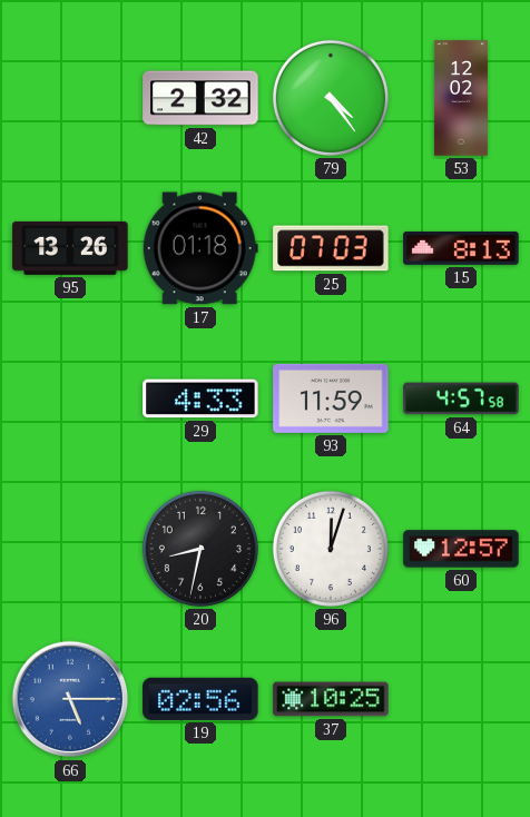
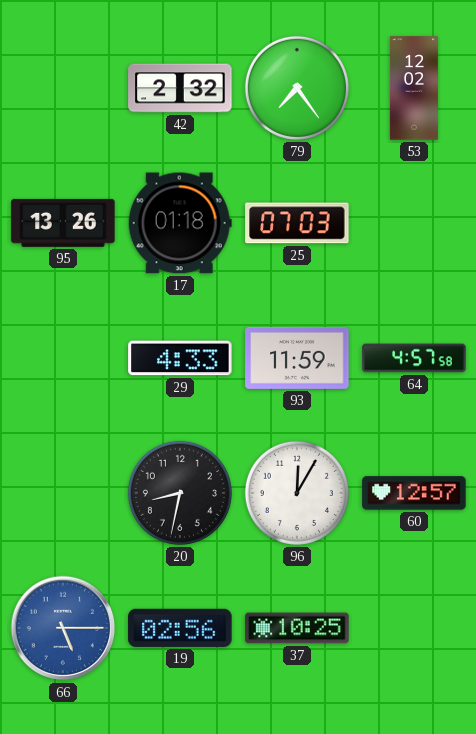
79: 4:24 -> 7:24 (297, 88)
15: 8:13 -> none (461, 248)
96: 12:03 -> 12:05 (297, 493)
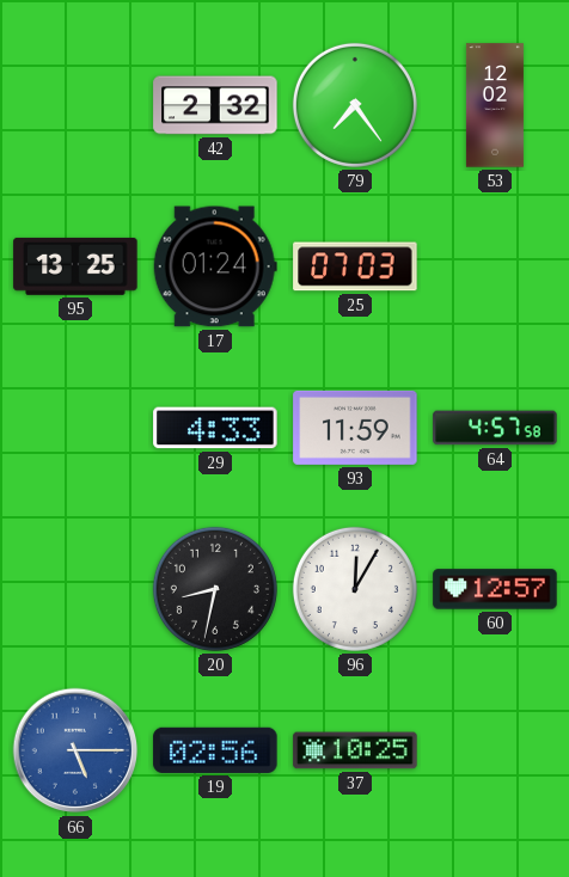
95: 13:26 -> 13:25 (75, 266)
17: 01:18 -> 01:24 (215, 266)
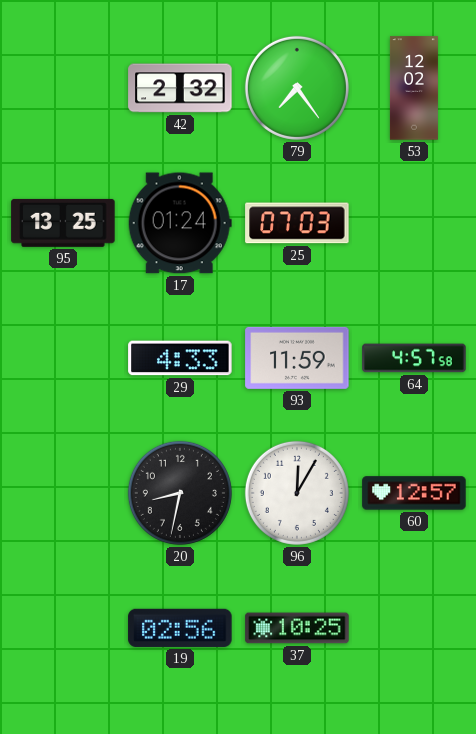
66: 5:15 -> none (75, 750)
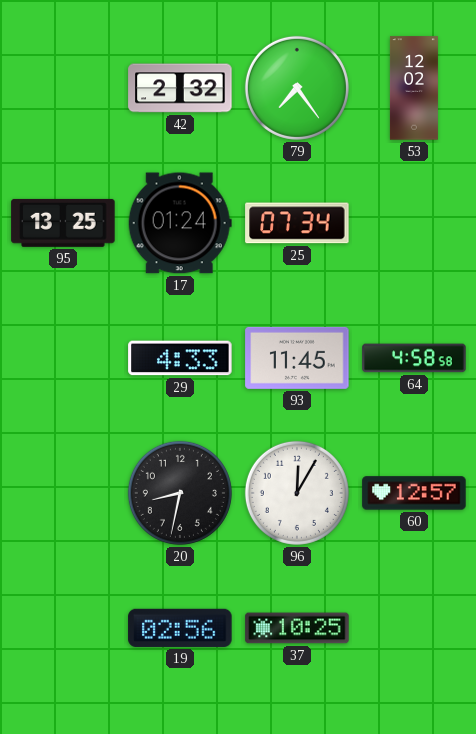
25: 07:03 -> 07:34 (297, 223)
93: 11:59 -> 11:45 (297, 358)
64: 4:57 -> 4:58 (414, 358)
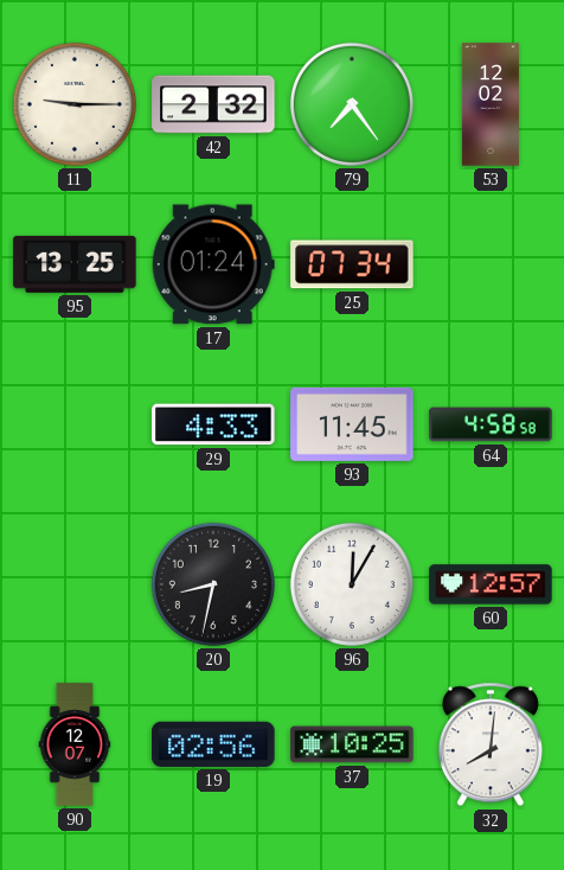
11: none -> 9:15 (75, 104)
90: none -> 12:07 (75, 744)
32: none -> 8:01 (491, 744)
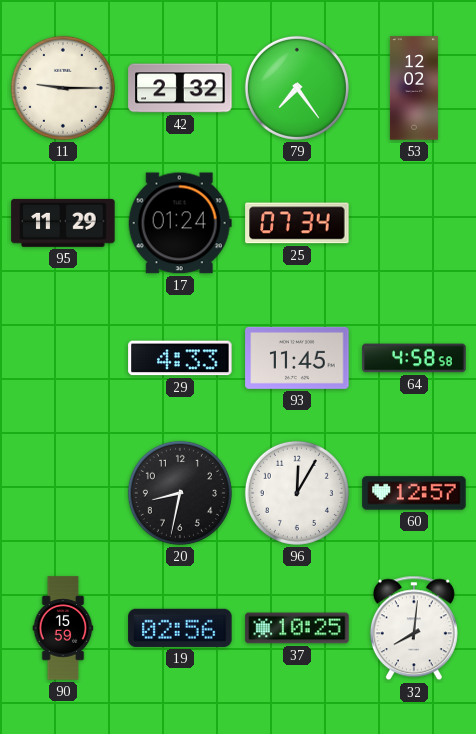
95: 13:25 -> 11:29 (63, 223)
90: 12:07 -> 15:59 (63, 628)
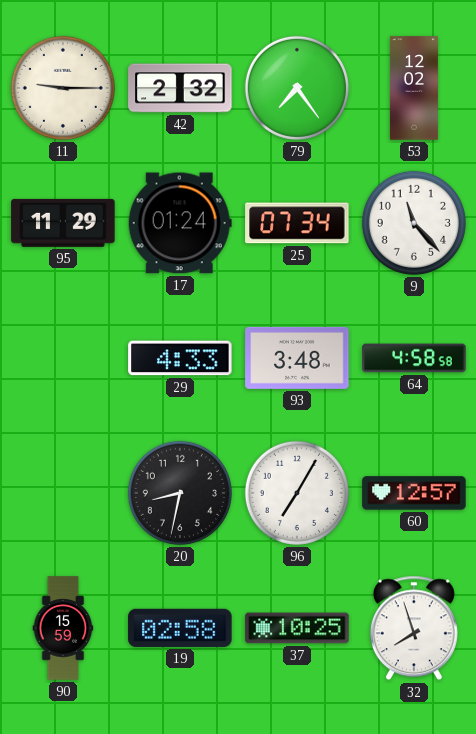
9: none -> 11:23 (414, 223)
93: 11:45 -> 3:48 (297, 358)
96: 12:05 -> 7:05 (297, 493)
19: 02:56 -> 02:58 (180, 628)
32: 8:01 -> 7:57 (414, 628)
